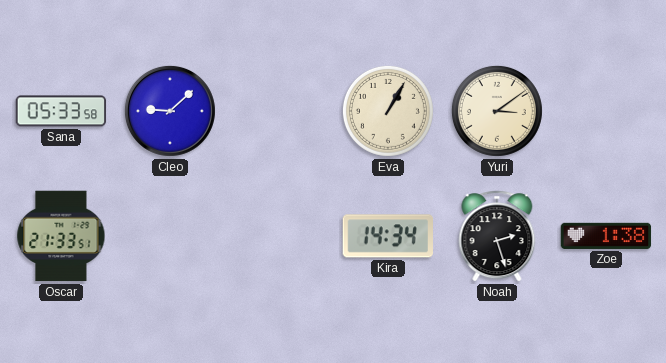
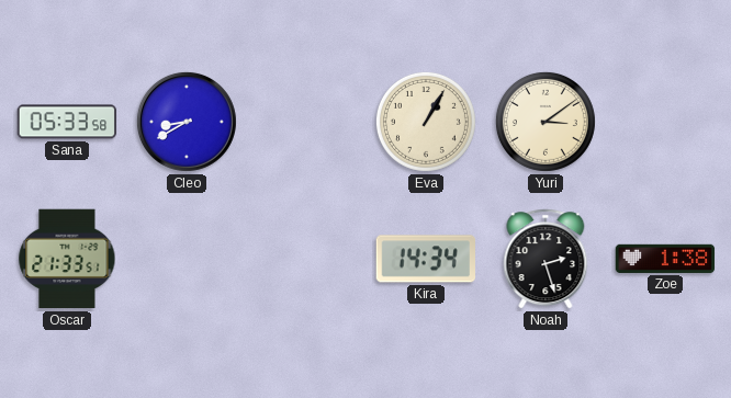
Cleo: 9:08 -> 8:40 (187, 122)
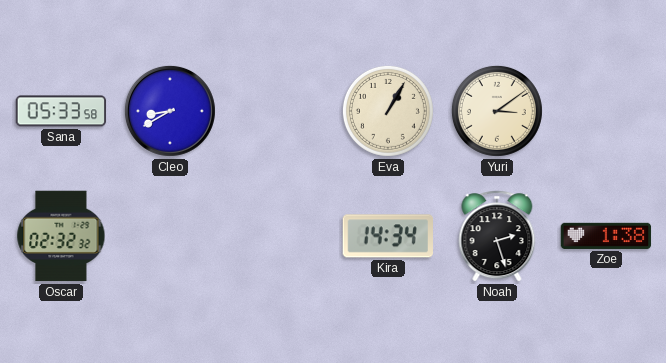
Oscar: 21:33 -> 02:32 (61, 236)
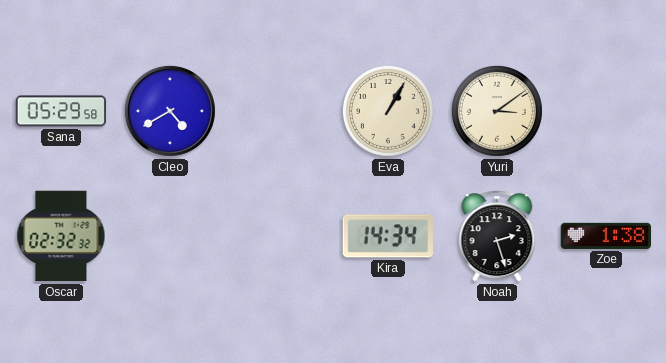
Sana: 05:33 -> 05:29 (61, 111)
Cleo: 8:40 -> 4:40 (170, 111)
